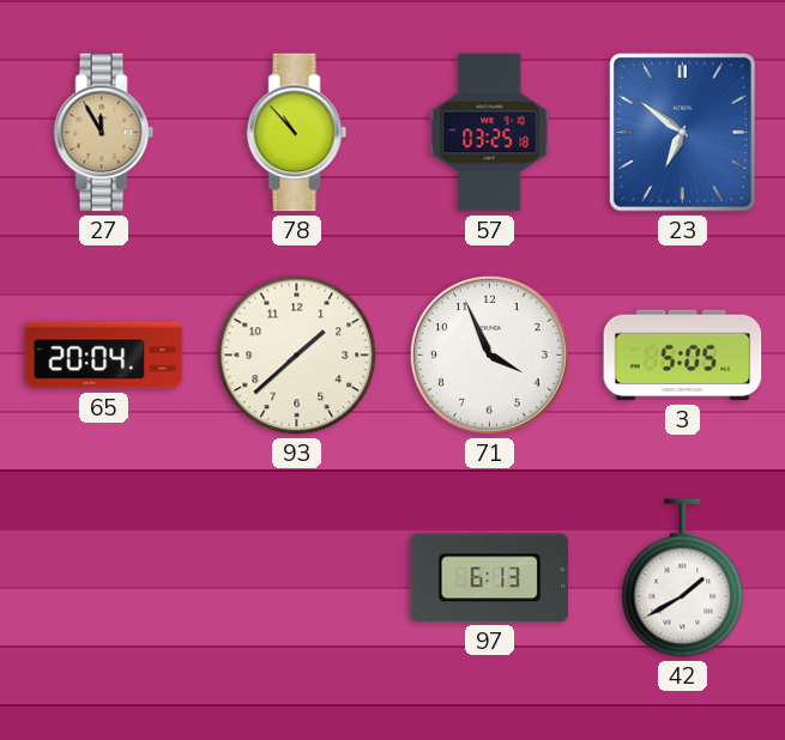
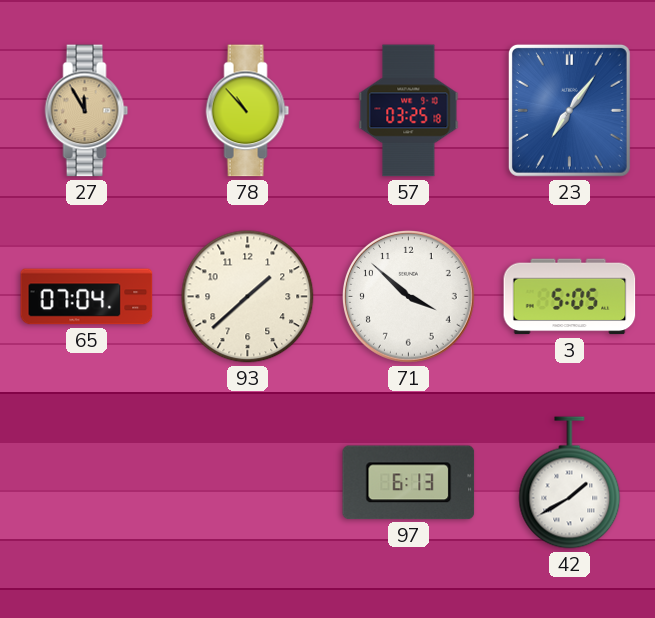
23: 6:51 -> 7:06 (569, 110)
65: 20:04 -> 07:04 (87, 297)
71: 3:56 -> 3:52 (409, 297)
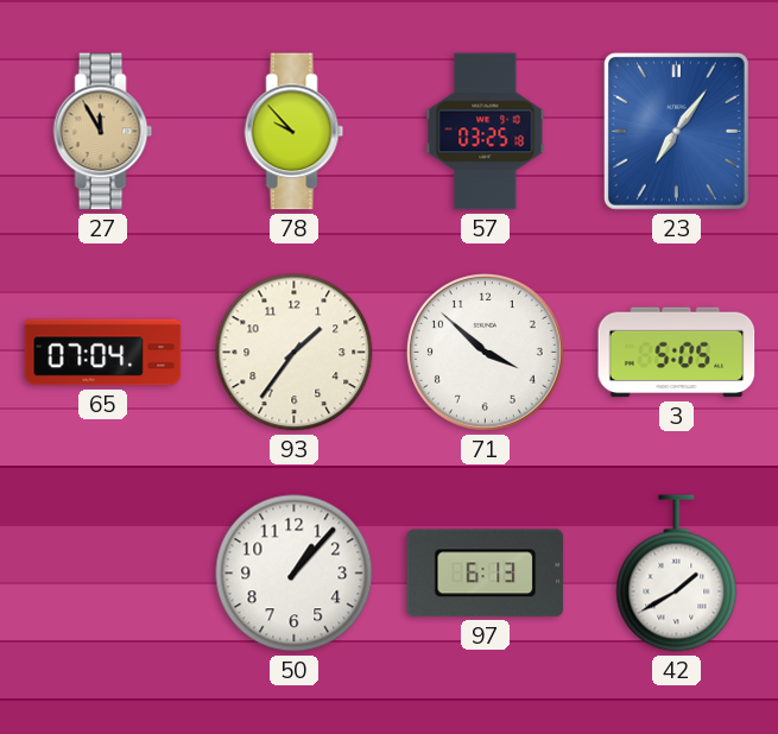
78: 10:53 -> 9:53 (295, 132)
93: 1:38 -> 1:36 (295, 353)
50: none -> 1:07 (295, 574)
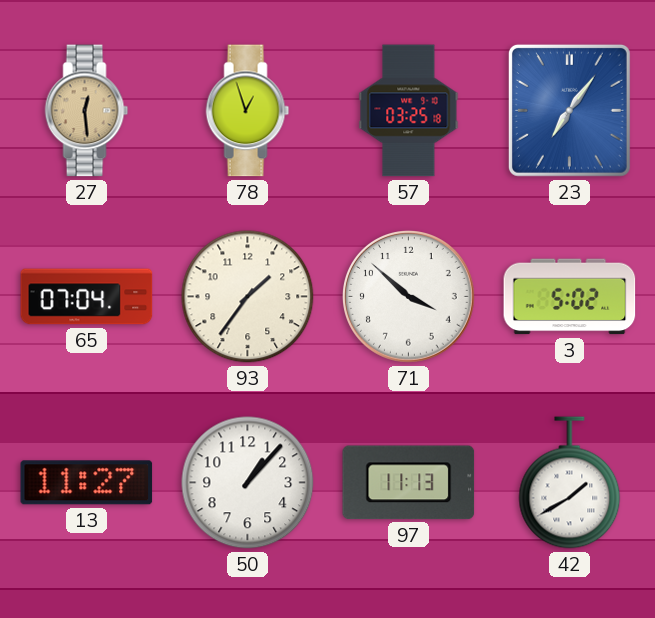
27: 11:55 -> 12:29 (87, 111)
78: 9:53 -> 12:57 (248, 111)
3: 5:05 -> 5:02 (570, 297)
13: none -> 11:27 (87, 483)
97: 6:13 -> 11:13 (409, 483)
